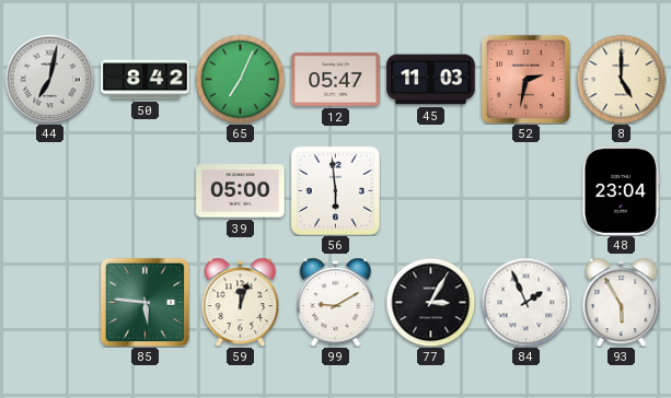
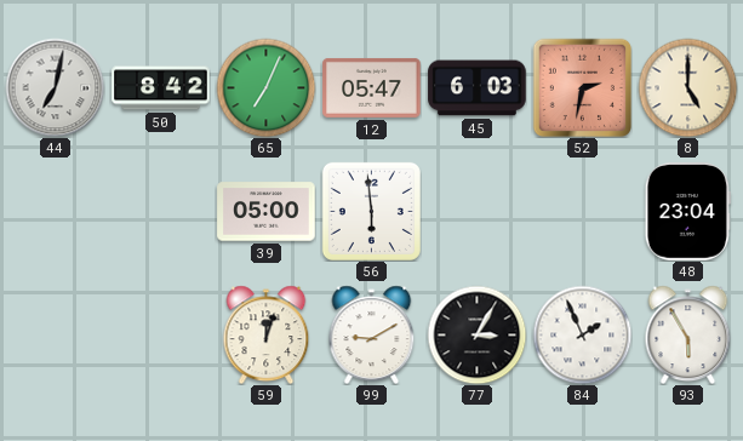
45: 11:03 -> 6:03 (478, 88)
85: 5:46 -> none (144, 302)
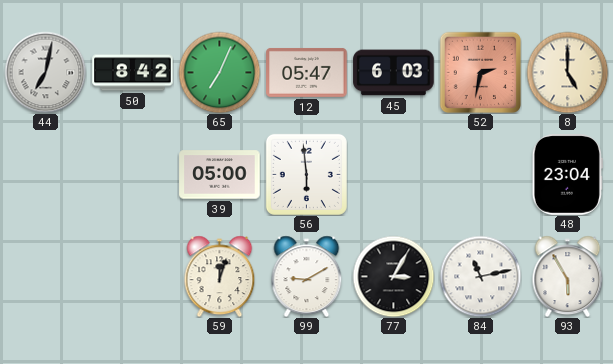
84: 1:56 -> 11:13 (480, 276)
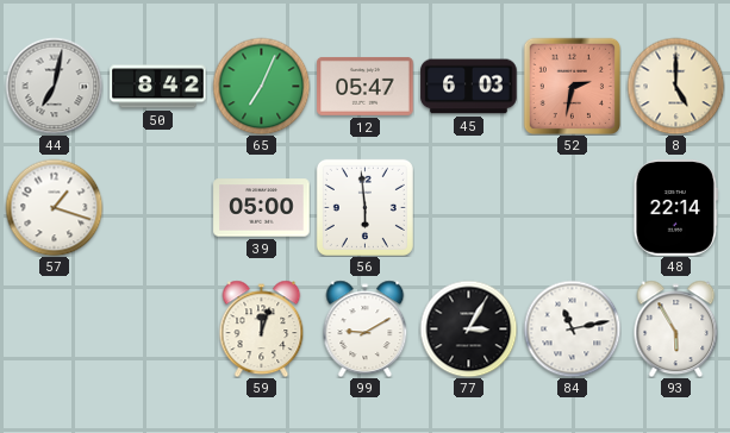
57: none -> 1:18 (54, 207)
48: 23:04 -> 22:14 (675, 208)
